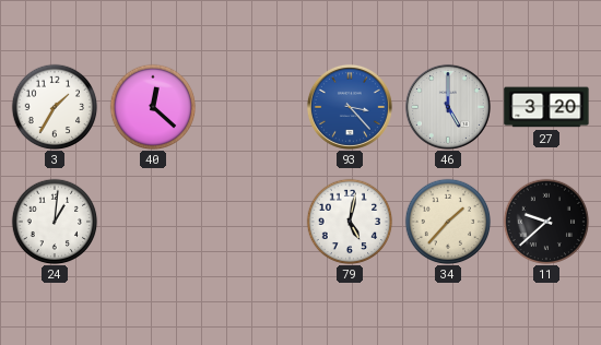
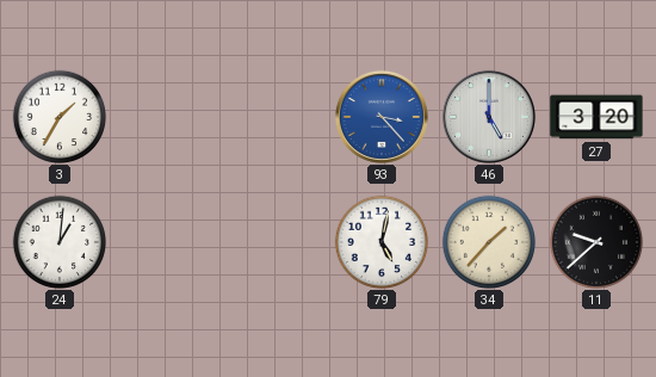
40: 12:22 -> none (153, 107)
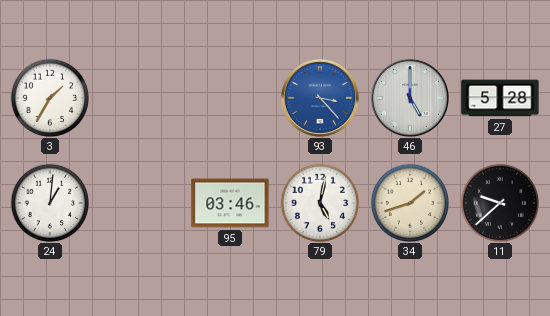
27: 3:20 -> 5:28 (500, 98)
95: none -> 03:46 (230, 203)
34: 1:37 -> 1:42 (410, 203)
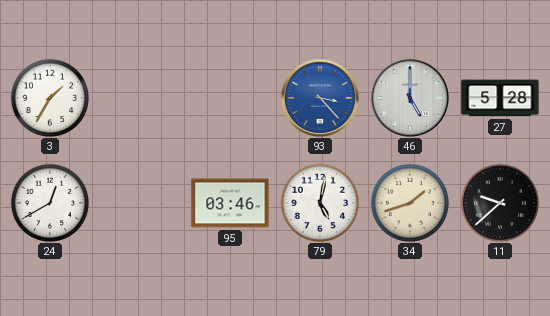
24: 1:01 -> 12:40 (50, 203)
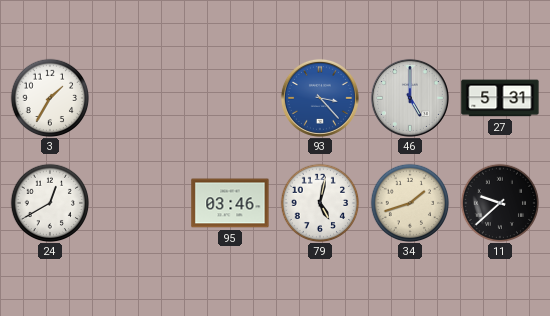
27: 5:28 -> 5:31 (500, 98)
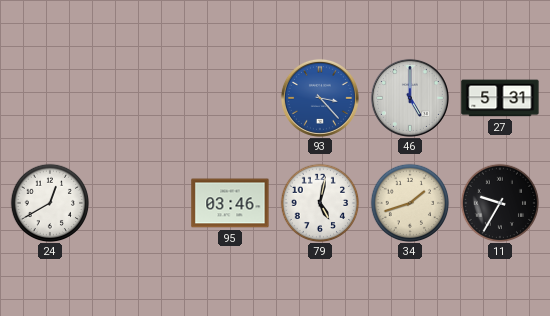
3: 1:35 -> none (50, 98)
11: 9:38 -> 9:35 (500, 203)
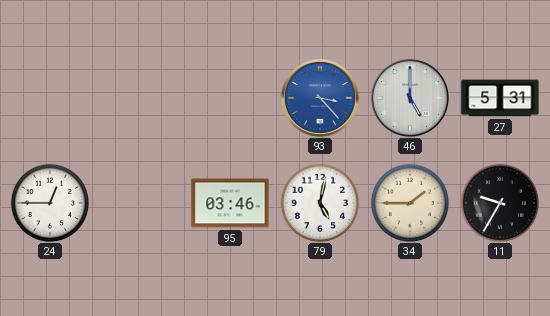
24: 12:40 -> 12:45 (50, 203)
34: 1:42 -> 1:45 (410, 203)
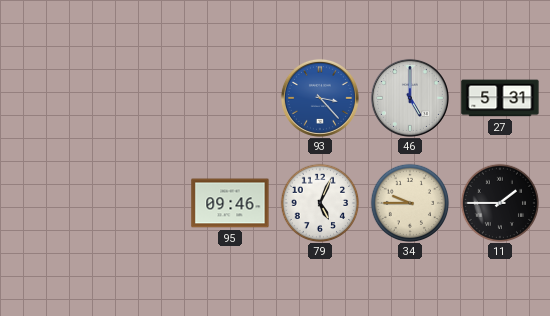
24: 12:45 -> none (50, 203)
95: 03:46 -> 09:46 (230, 203)
79: 5:02 -> 5:04 (320, 203)
34: 1:45 -> 9:45 (410, 203)
11: 9:35 -> 1:45 (500, 203)
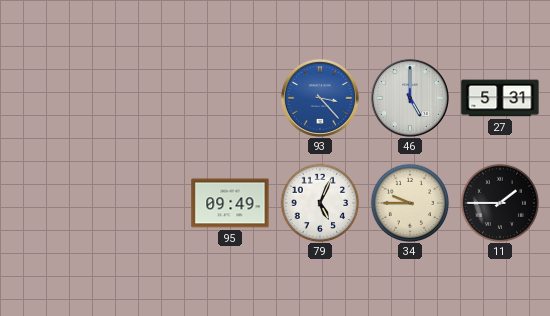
95: 09:46 -> 09:49 (230, 203)
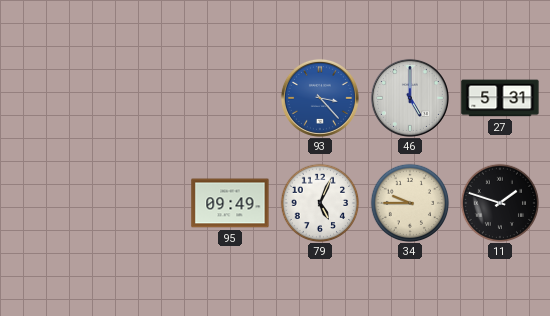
11: 1:45 -> 1:48 (500, 203)
